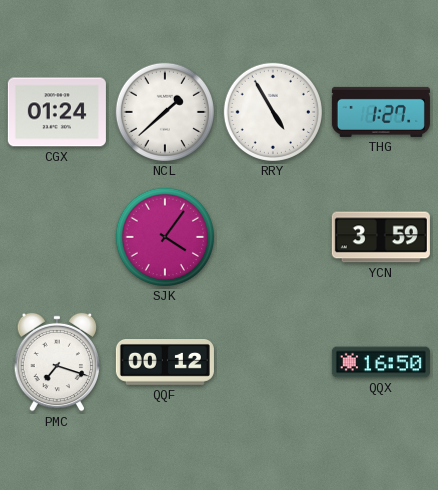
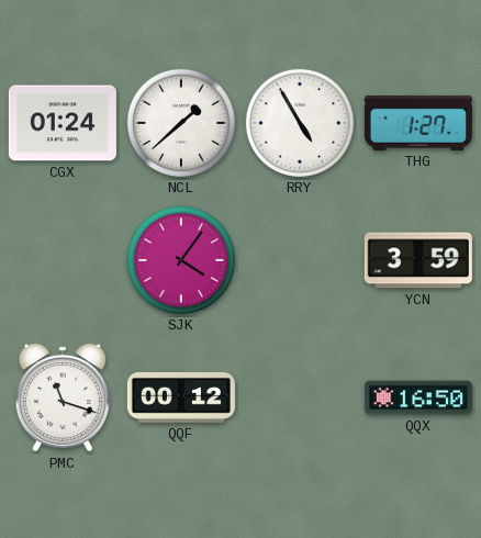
PMC: 7:18 -> 11:18 (63, 397)
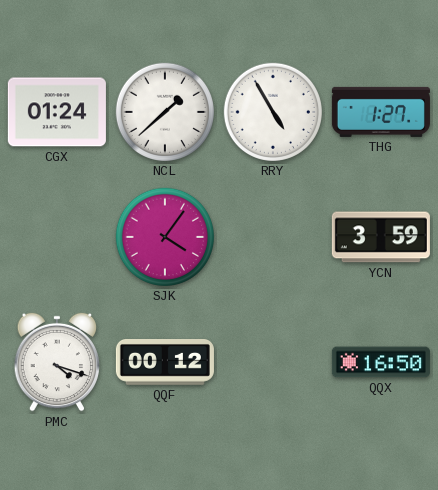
PMC: 11:18 -> 4:18 (57, 362)
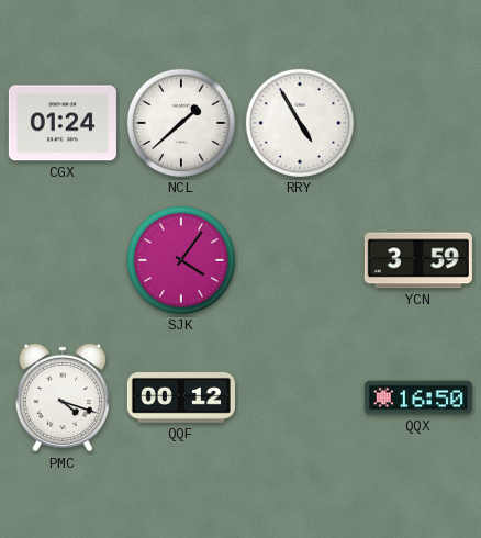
THG: 1:27 -> none (381, 112)
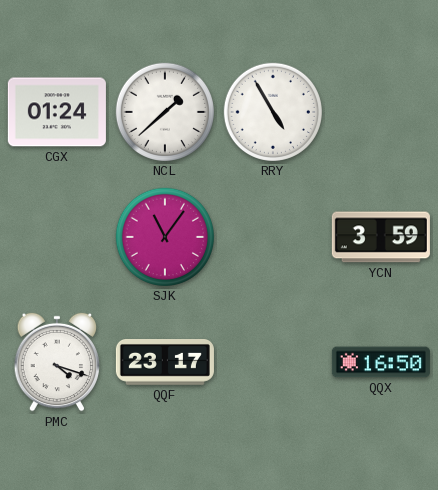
SJK: 4:06 -> 11:06 (165, 237)
QQF: 00:12 -> 23:17 (165, 363)
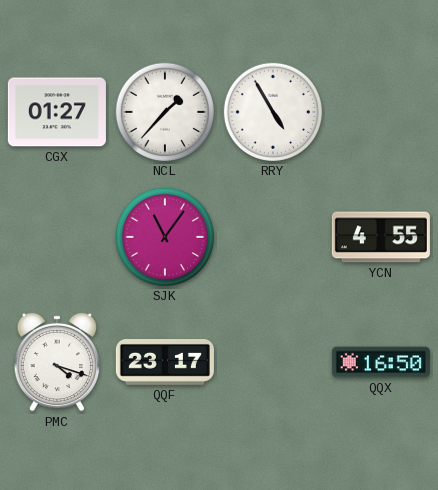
CGX: 01:24 -> 01:27 (57, 112)
NCL: 1:38 -> 1:37 (165, 112)
YCN: 3:59 -> 4:55 (381, 237)
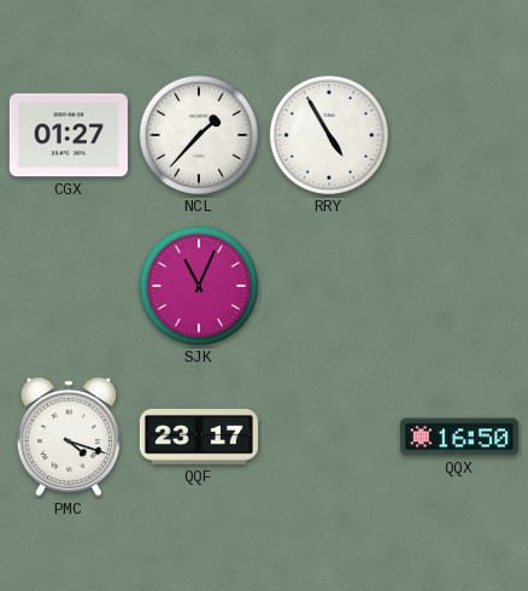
SJK: 11:06 -> 11:04 (199, 286)
YCN: 4:55 -> none (381, 237)
